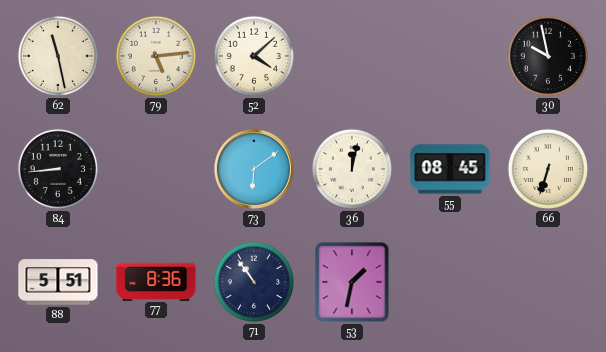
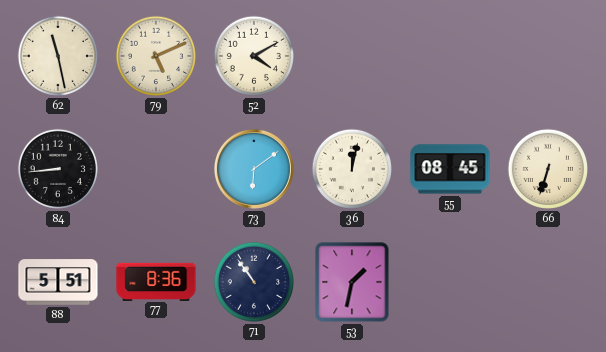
79: 5:14 -> 5:11 (156, 56)
52: 4:08 -> 4:10 (254, 56)
30: 9:58 -> none (548, 56)
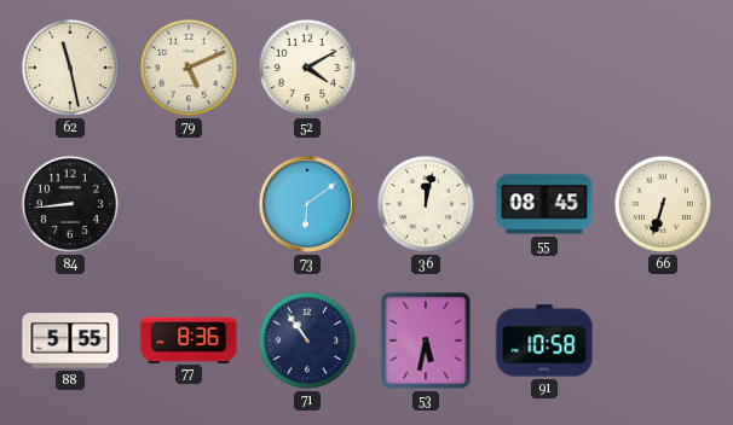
88: 5:51 -> 5:55 (70, 340)
53: 1:32 -> 5:32 (426, 340)
91: none -> 10:58 (544, 340)
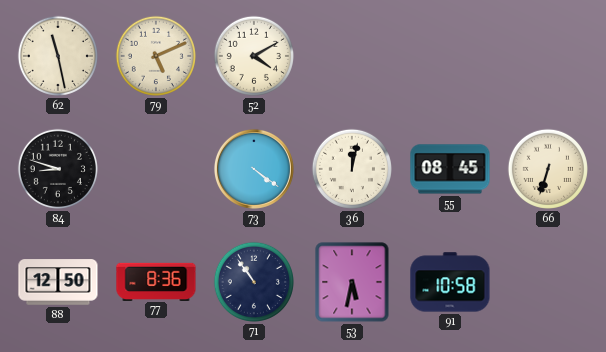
84: 8:44 -> 8:48 (58, 169)
73: 6:09 -> 4:21 (254, 169)
88: 5:55 -> 12:50 (58, 282)
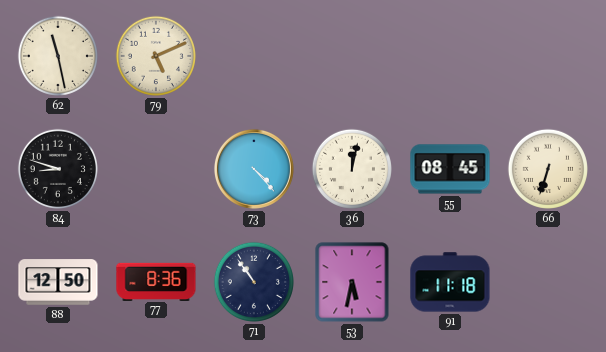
52: 4:10 -> none (254, 56)
73: 4:21 -> 4:23 (254, 169)
91: 10:58 -> 11:18 (450, 282)
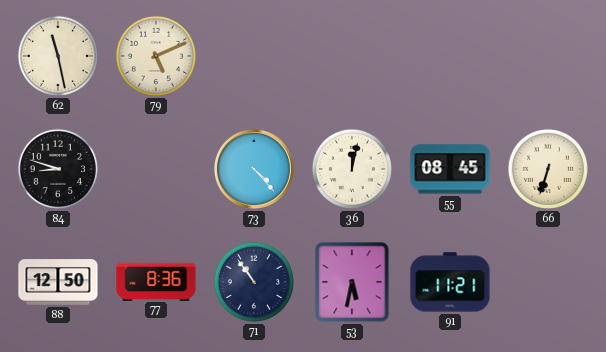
91: 11:18 -> 11:21 (450, 282)
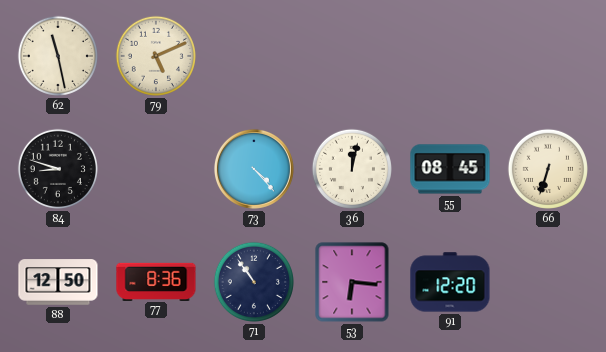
53: 5:32 -> 6:16 (352, 282)
91: 11:21 -> 12:20 (450, 282)
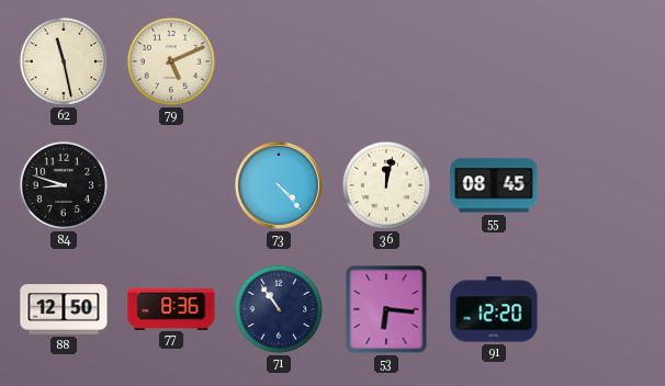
66: 6:33 -> none (548, 169)
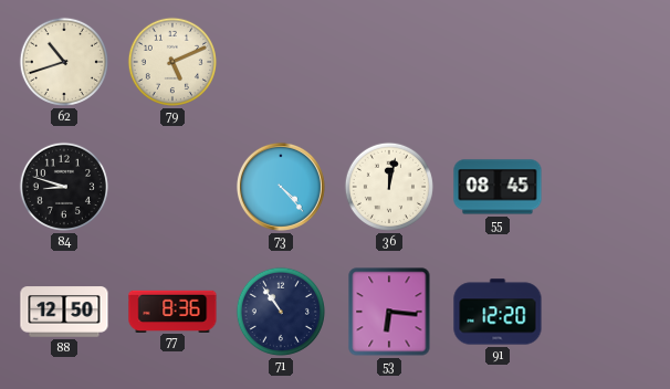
62: 11:28 -> 10:42 (64, 62)
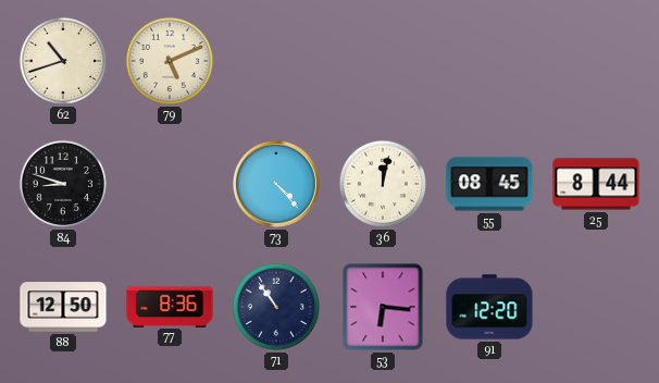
25: none -> 8:44 (596, 184)
